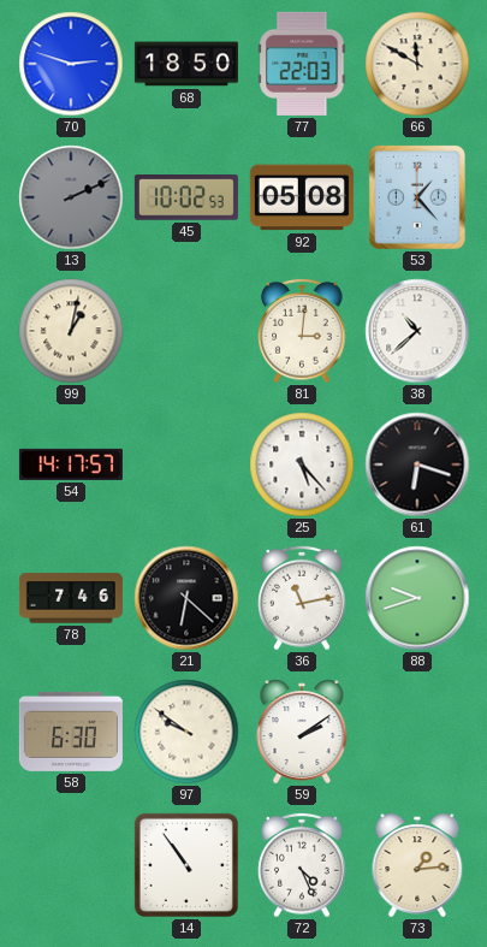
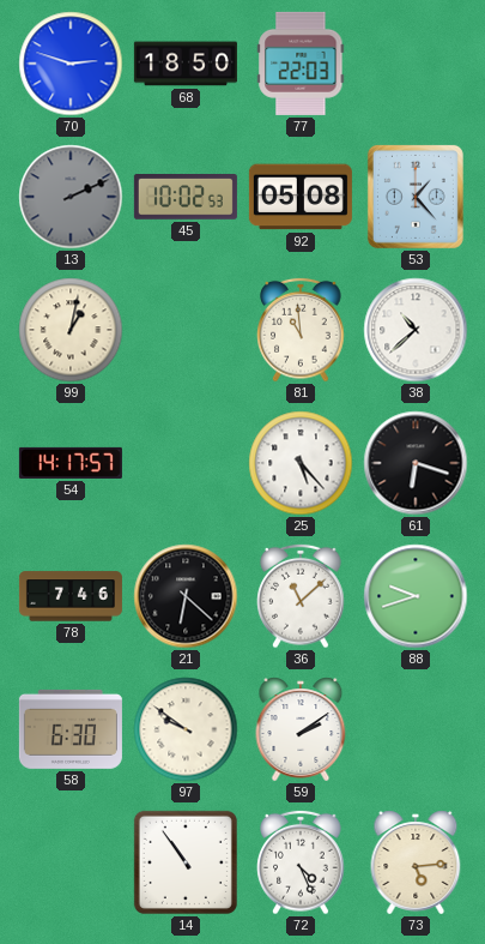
66: 11:50 -> none (417, 64)
81: 3:01 -> 10:59 (301, 330)
36: 11:13 -> 11:08 (301, 596)
73: 1:14 -> 5:14 (416, 862)
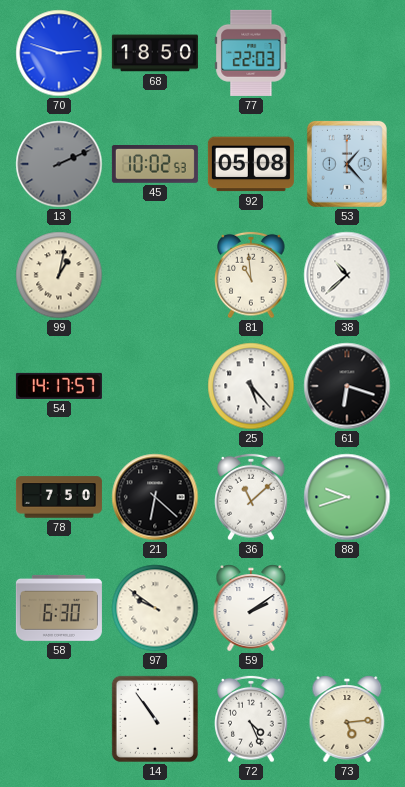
78: 7:46 -> 7:50 (59, 497)
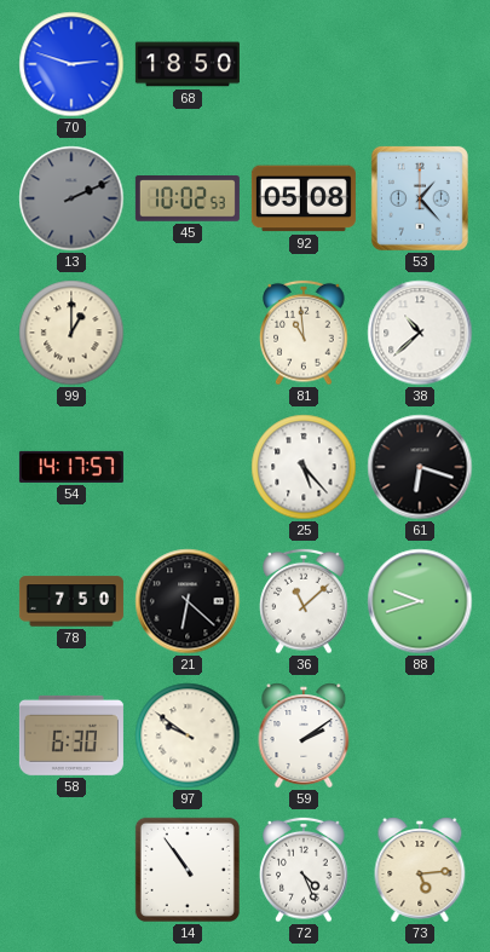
77: 22:03 -> none (251, 53)
99: 1:02 -> 1:00 (71, 333)
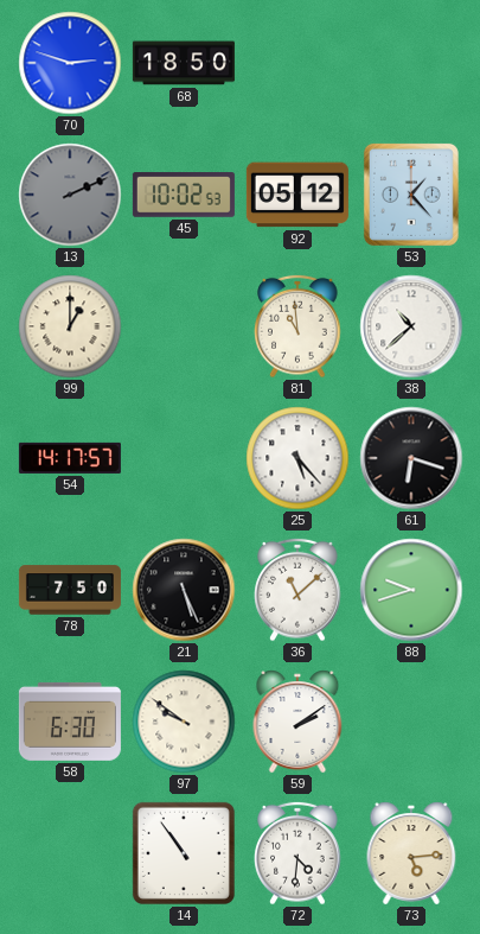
92: 05:08 -> 05:12 (297, 195)
21: 6:22 -> 5:26 (184, 590)
72: 4:26 -> 4:31 (297, 853)
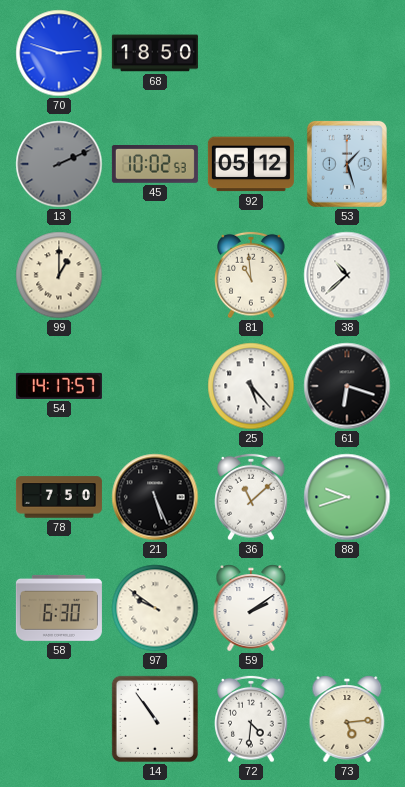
53: 1:23 -> 1:27 (347, 164)
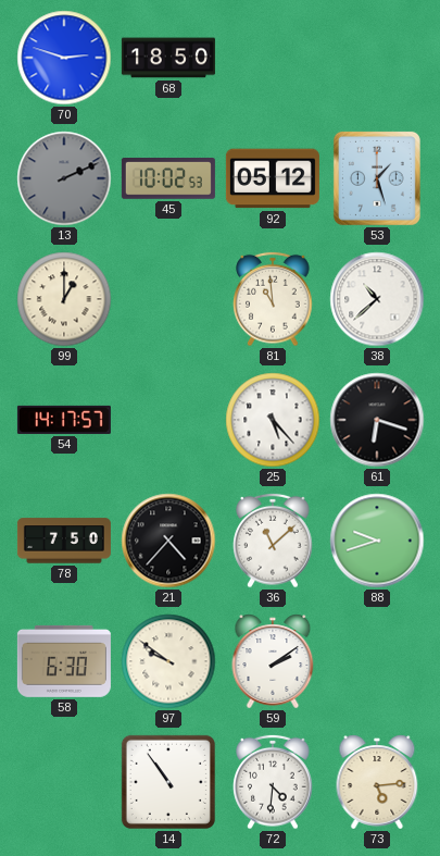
21: 5:26 -> 4:37 (168, 541)
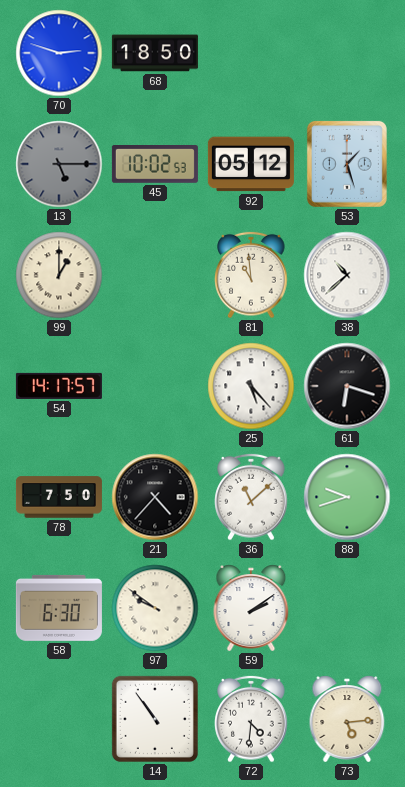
13: 2:11 -> 5:15 (59, 164)
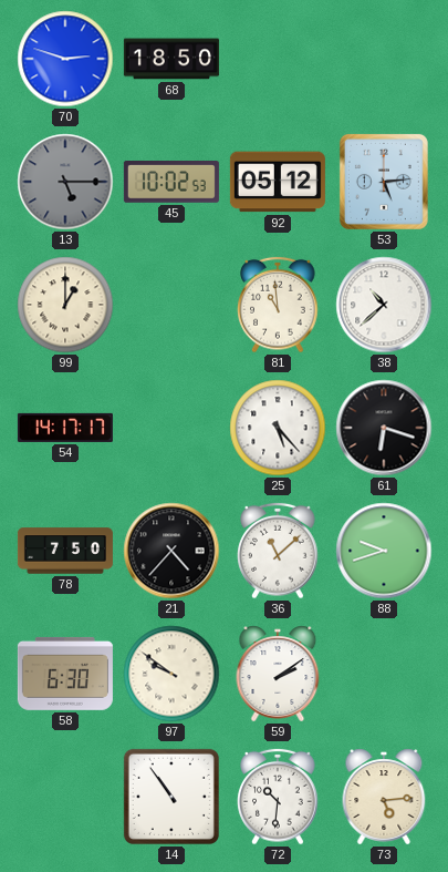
53: 1:27 -> 5:14 (384, 182)
54: 14:17:57 -> 14:17:17 (65, 428)
72: 4:31 -> 10:31 (278, 797)
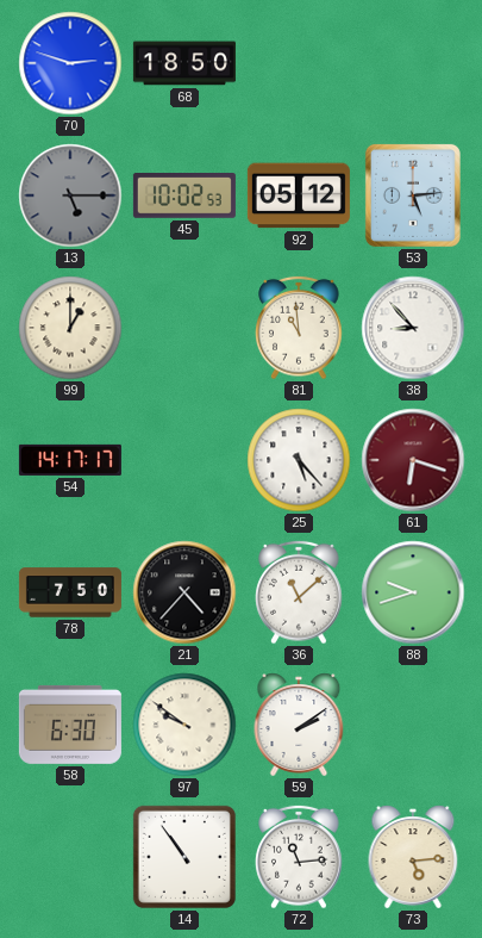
38: 10:38 -> 8:53 (413, 328)
61 dial: black -> burgundy (413, 460)
72: 10:31 -> 11:14 (299, 857)
